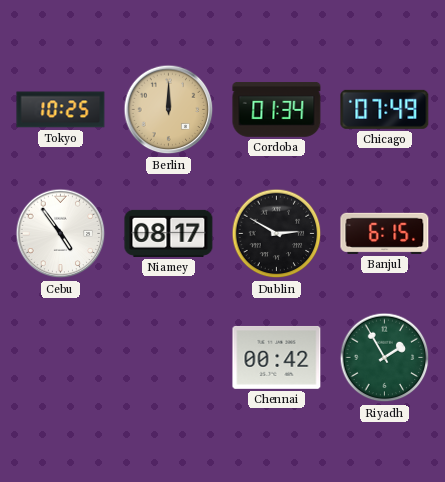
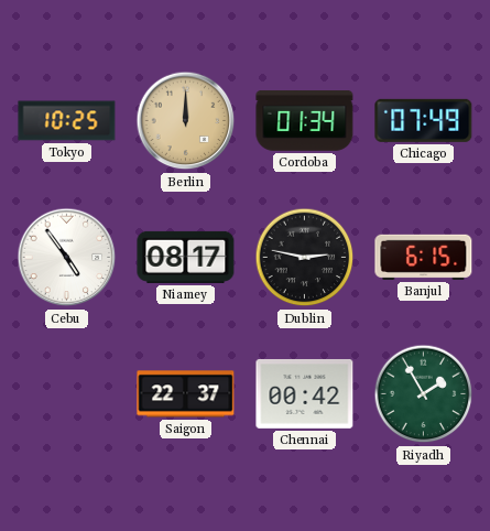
Dublin: 2:50 -> 2:47 (305, 258)
Saigon: none -> 22:37 (186, 394)
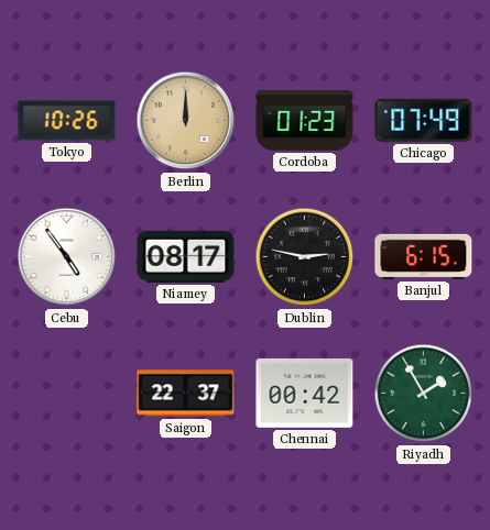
Tokyo: 10:25 -> 10:26 (67, 121)
Cordoba: 01:34 -> 01:23 (305, 121)
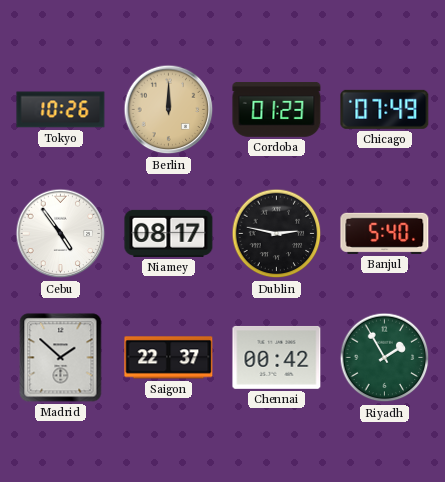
Banjul: 6:15 -> 5:40 (385, 233)
Madrid: none -> 1:52 (61, 358)
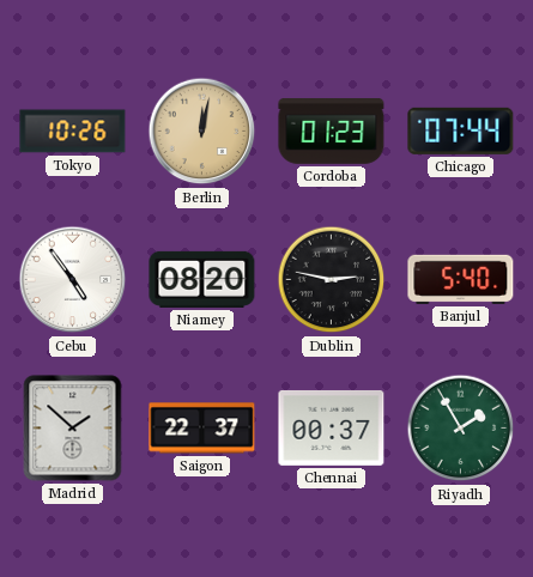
Berlin: 12:00 -> 12:02 (202, 132)
Chicago: 07:49 -> 07:44 (461, 130)
Niamey: 08:17 -> 08:20 (202, 279)
Chennai: 00:42 -> 00:37 (332, 427)
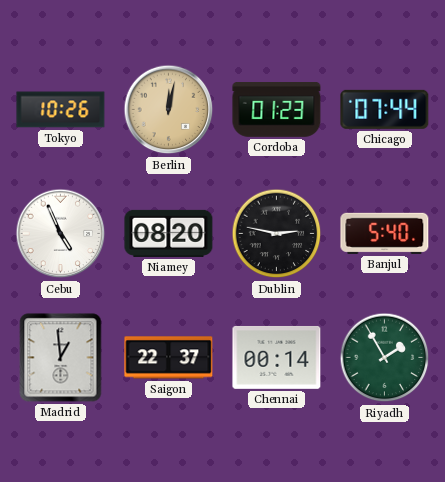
Cebu: 4:54 -> 4:56 (61, 234)
Madrid: 1:52 -> 12:59 (61, 358)
Chennai: 00:37 -> 00:14 (277, 357)
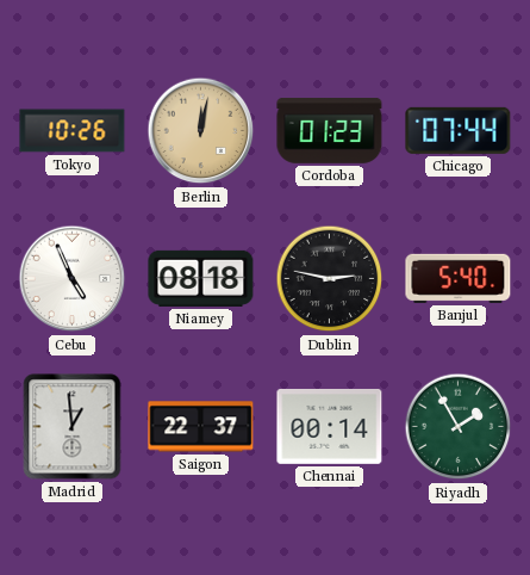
Niamey: 08:20 -> 08:18 (201, 278)
